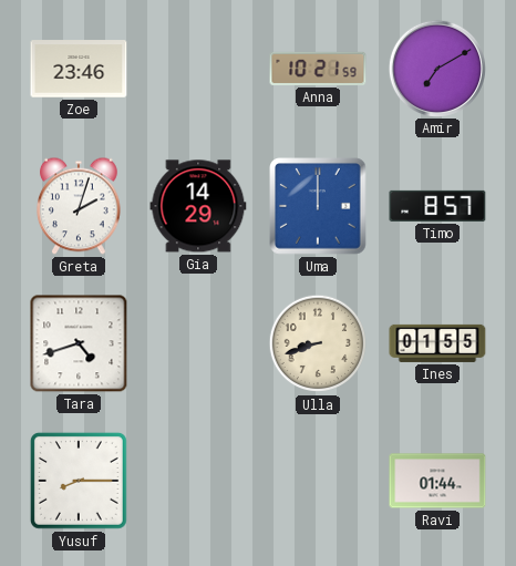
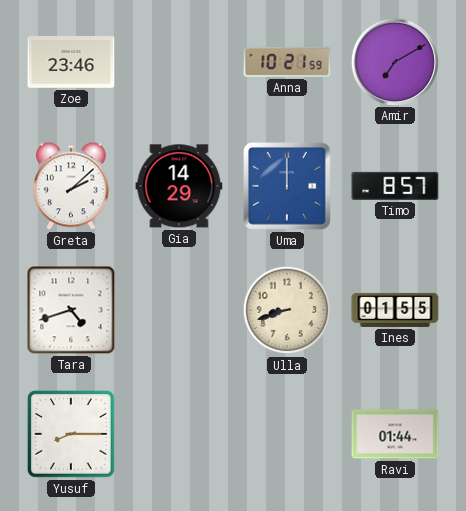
Greta: 2:03 -> 2:08 (72, 186)
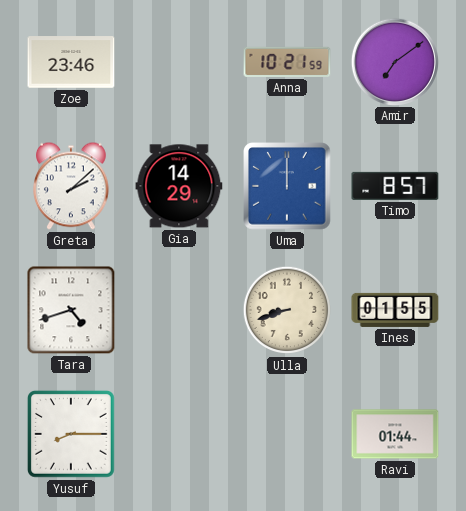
Amir: 7:10 -> 7:09 (394, 61)
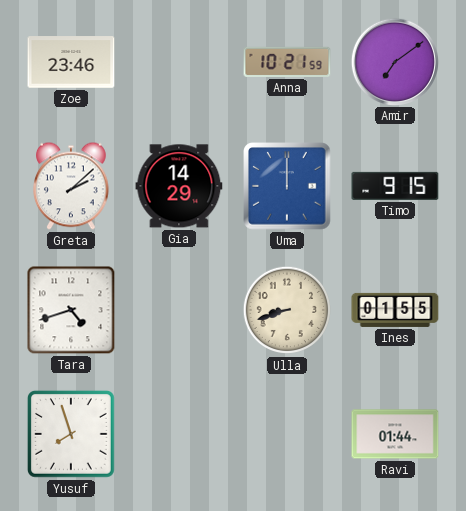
Timo: 8:57 -> 9:15 (395, 186)
Yusuf: 8:15 -> 7:57 (71, 434)
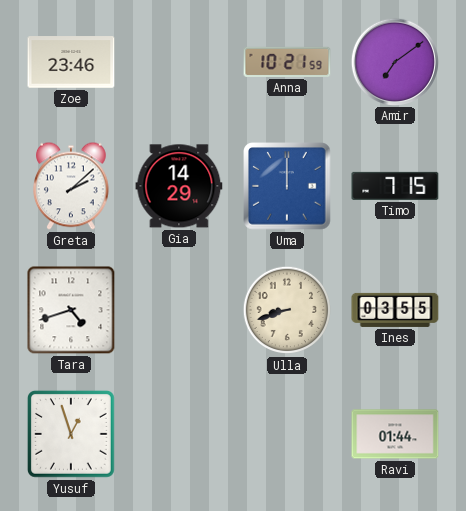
Timo: 9:15 -> 7:15 (395, 186)
Ines: 01:55 -> 03:55 (395, 310)
Yusuf: 7:57 -> 12:57 (71, 434)
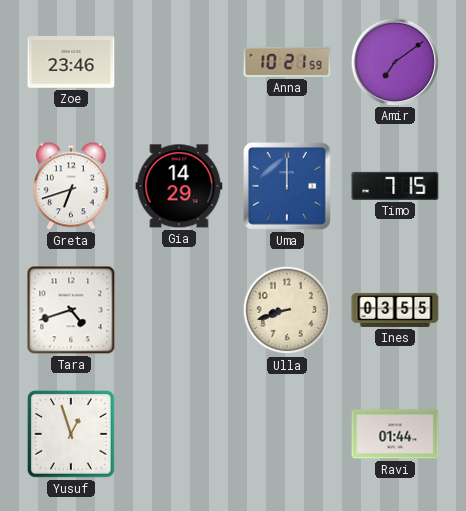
Greta: 2:08 -> 6:42 (72, 186)
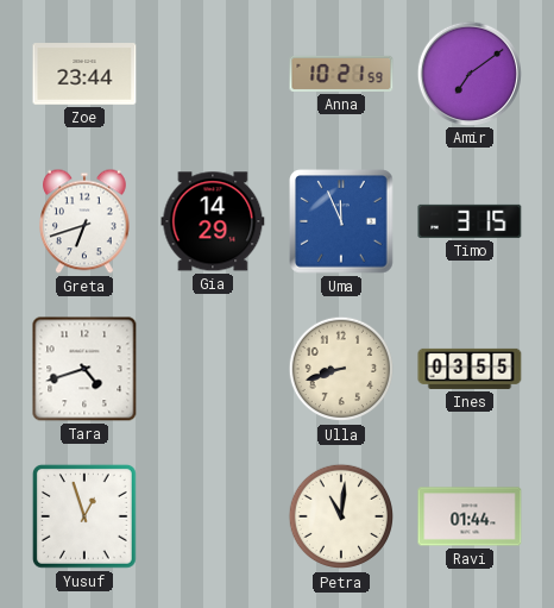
Zoe: 23:46 -> 23:44 (84, 74)
Uma: 12:00 -> 11:56 (341, 221)
Timo: 7:15 -> 3:15 (470, 221)
Petra: none -> 11:01 (341, 516)
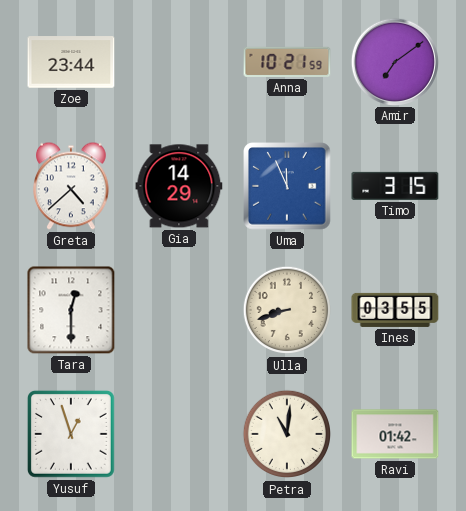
Greta: 6:42 -> 4:38 (72, 186)
Tara: 4:42 -> 12:30 (71, 310)
Ravi: 01:44 -> 01:42 (395, 434)
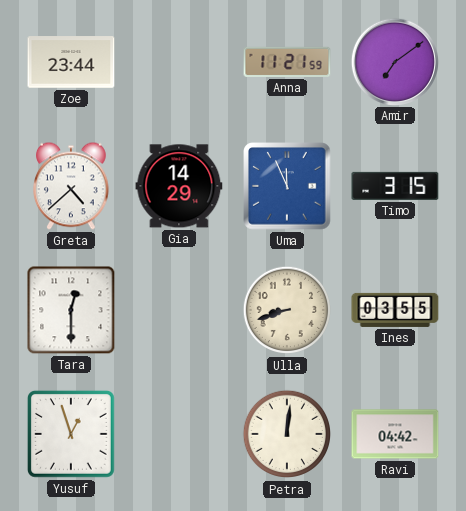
Anna: 10:21 -> 11:21 (287, 62)
Petra: 11:01 -> 12:01 (287, 434)
Ravi: 01:42 -> 04:42 (395, 434)
